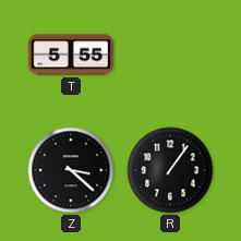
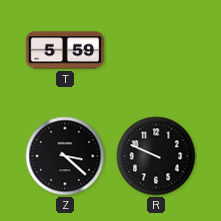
T: 5:55 -> 5:59 (65, 50)
R: 1:06 -> 9:49 (156, 156)
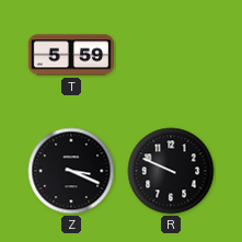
Z: 3:22 -> 3:19 (71, 171)
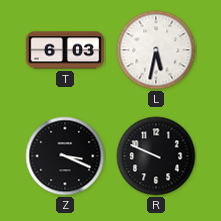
T: 5:59 -> 6:03 (65, 50)
L: none -> 5:32 (156, 50)
